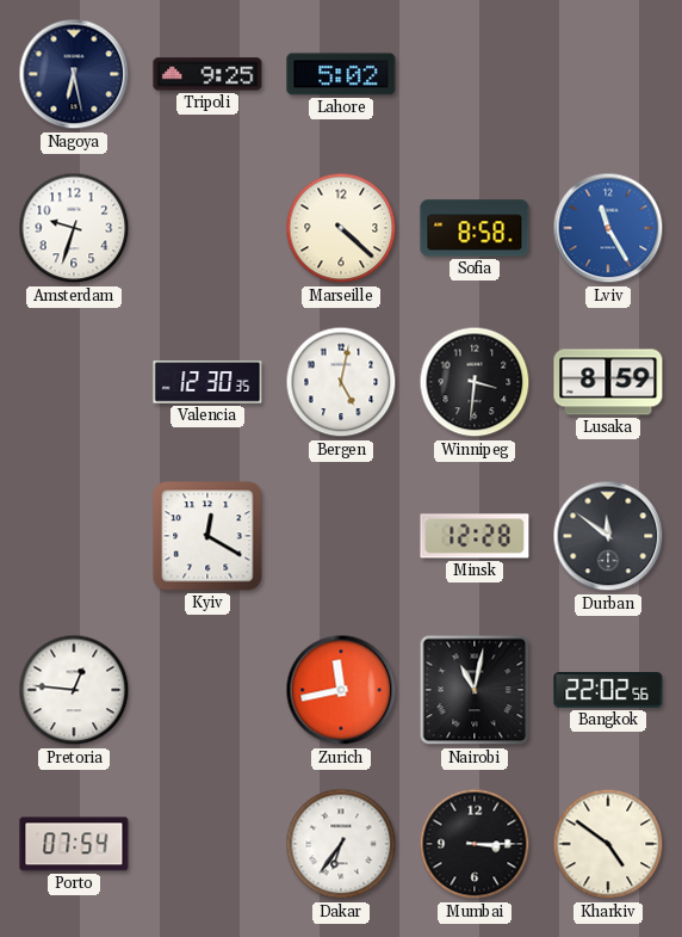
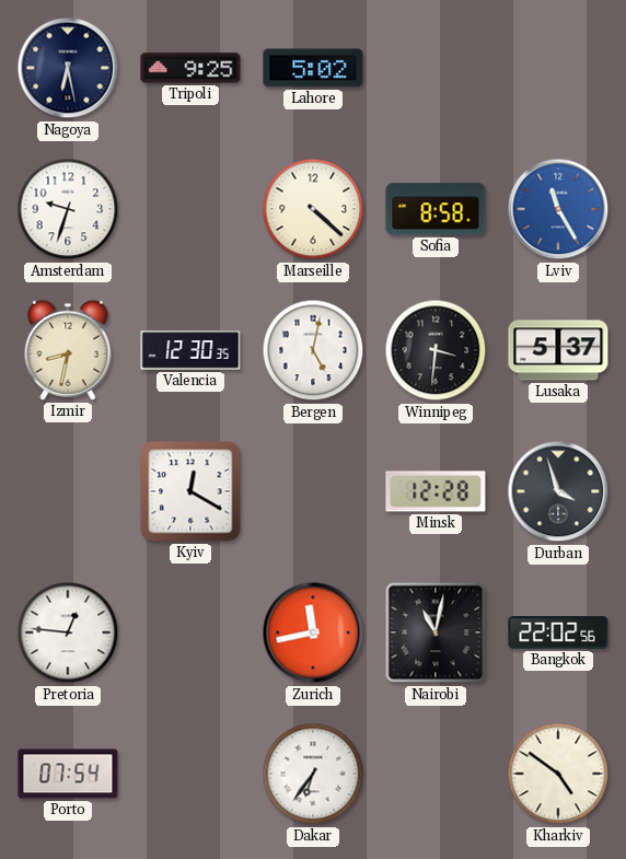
Izmir: none -> 8:32 (68, 350)
Lusaka: 8:59 -> 5:37 (558, 350)
Durban: 11:51 -> 3:57 (558, 491)
Mumbai: 3:15 -> none (475, 844)
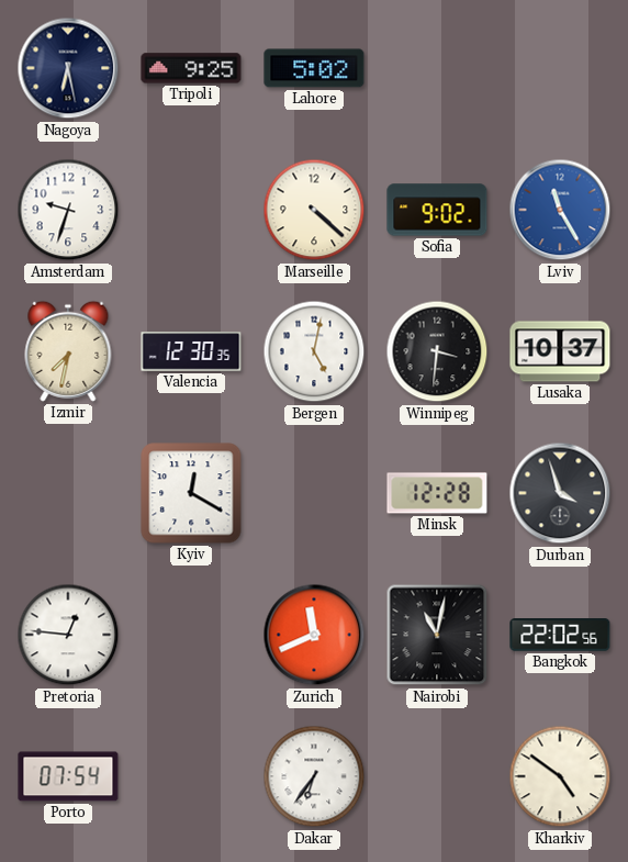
Sofia: 8:58 -> 9:02 (437, 210)
Izmir: 8:32 -> 7:32 (68, 351)
Lusaka: 5:37 -> 10:37 (560, 351)
Zurich: 11:43 -> 11:41 (314, 635)
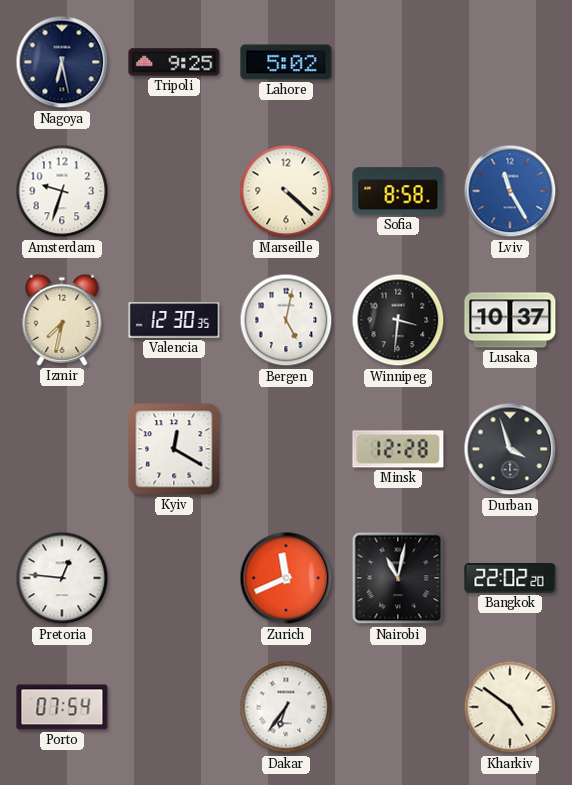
Sofia: 9:02 -> 8:58 (398, 191)
Bangkok: 22:02:56 -> 22:02:20 (510, 578)
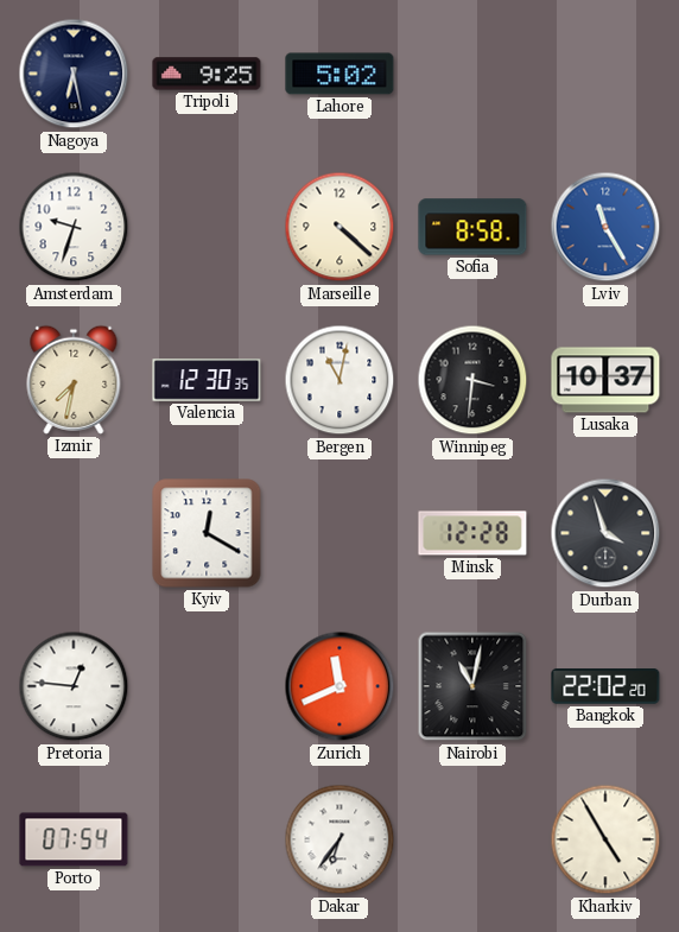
Bergen: 5:02 -> 11:02 (339, 380)
Kharkiv: 4:51 -> 4:55 (605, 839)
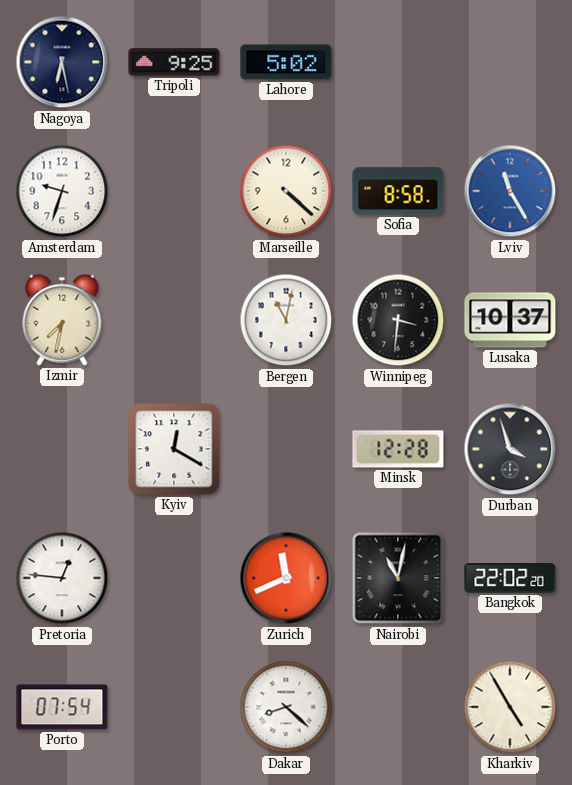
Valencia: 12:30 -> none (207, 380)
Dakar: 6:36 -> 8:22 (286, 707)
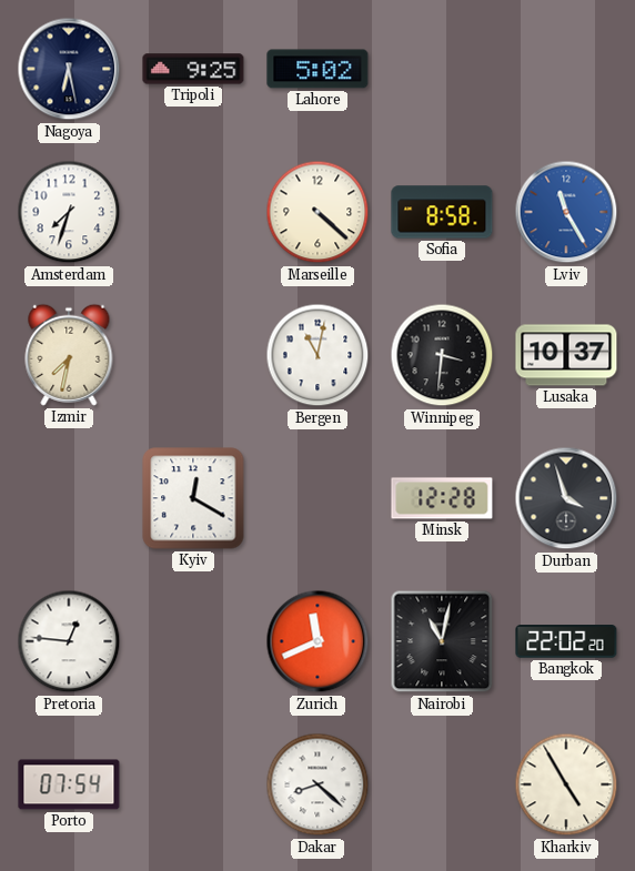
Amsterdam: 9:33 -> 7:33 (69, 212)
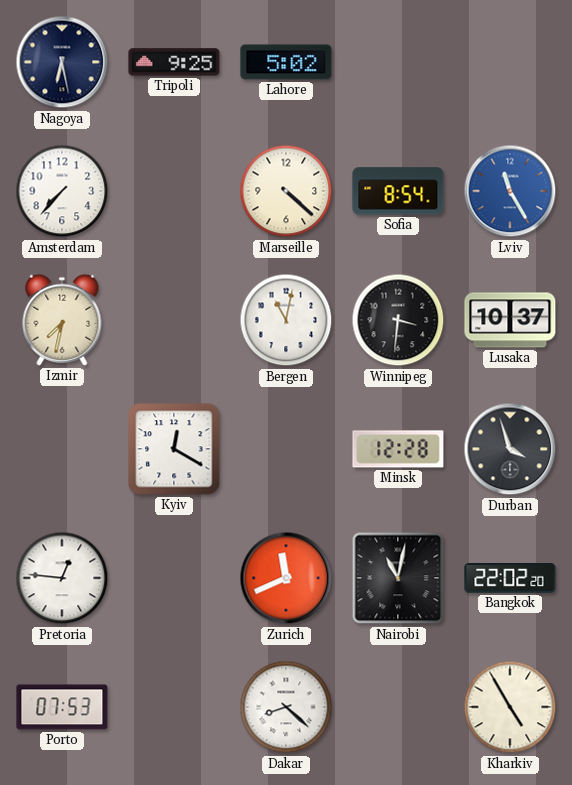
Amsterdam: 7:33 -> 7:37 (62, 191)
Sofia: 8:58 -> 8:54 (398, 191)
Porto: 07:54 -> 07:53 (62, 707)
